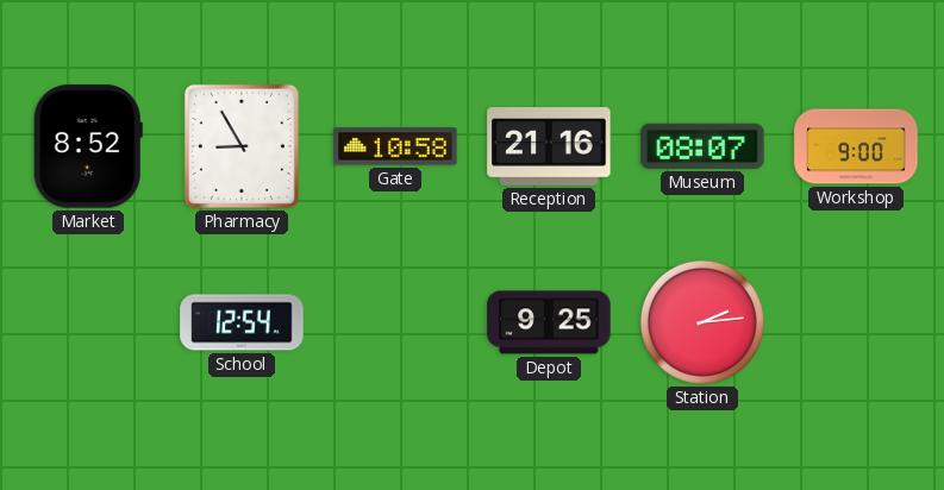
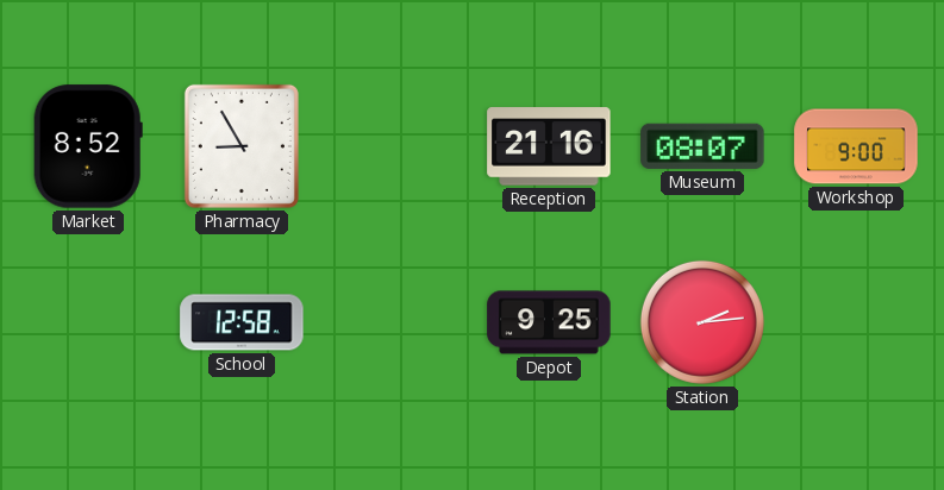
Gate: 10:58 -> none (395, 146)
School: 12:54 -> 12:58 (242, 322)
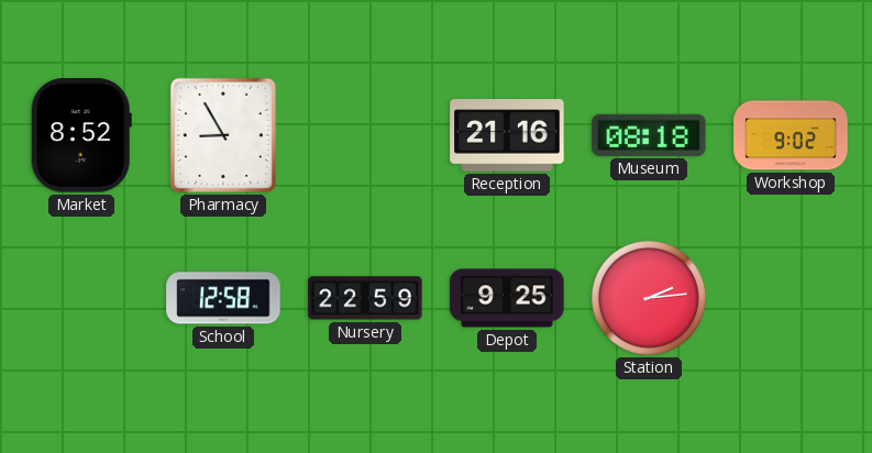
Museum: 08:07 -> 08:18 (649, 135)
Workshop: 9:00 -> 9:02 (791, 135)
Nursery: none -> 22:59 (365, 298)
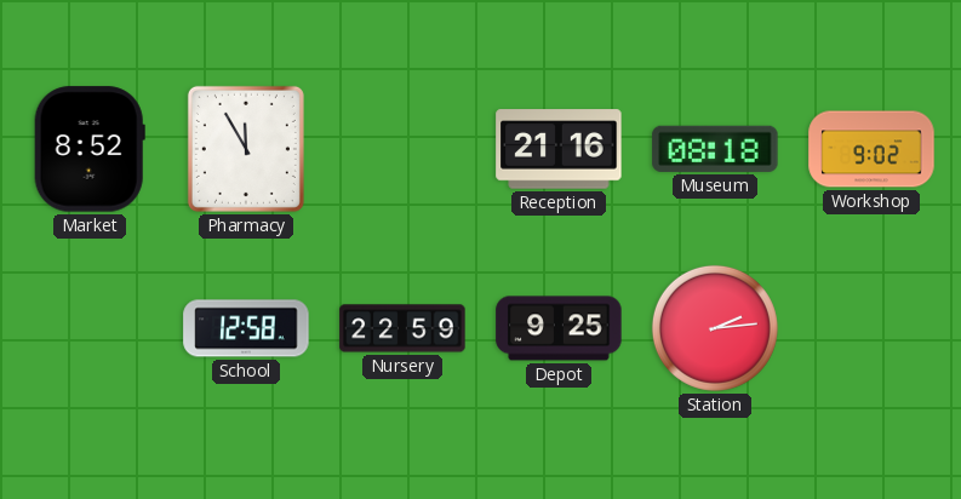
Pharmacy: 8:55 -> 11:55 (246, 149)
